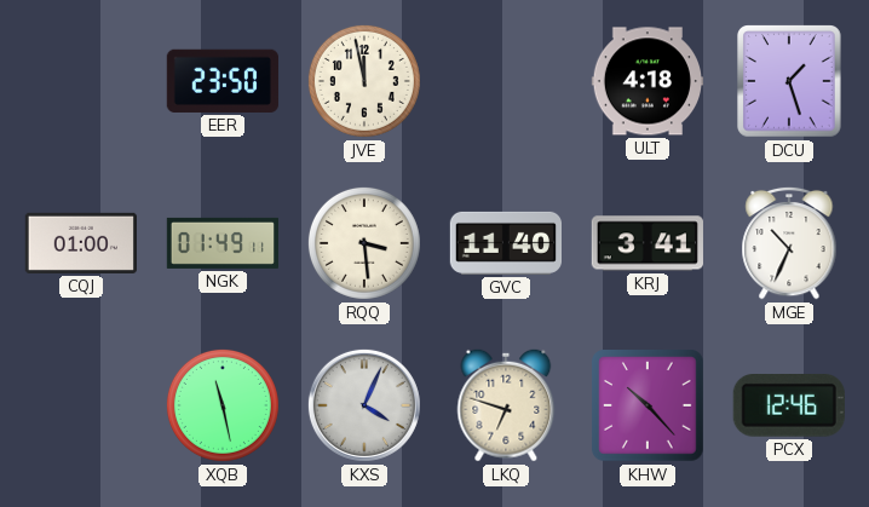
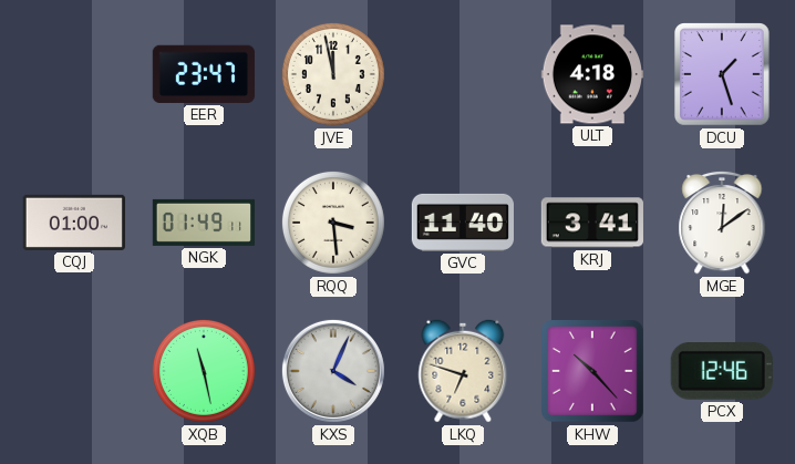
EER: 23:50 -> 23:47 (204, 74)
MGE: 10:34 -> 12:09 (722, 223)
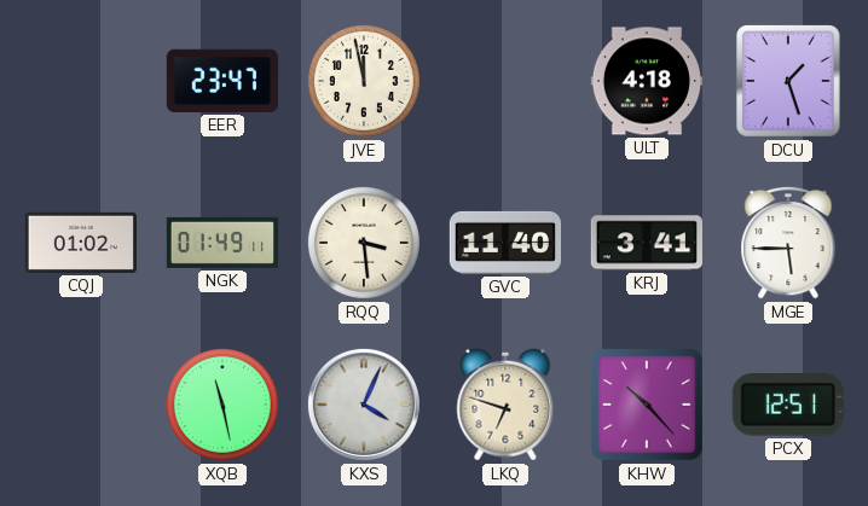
CQJ: 01:00 -> 01:02 (80, 243)
MGE: 12:09 -> 5:45 (788, 243)
PCX: 12:46 -> 12:51 (788, 406)
